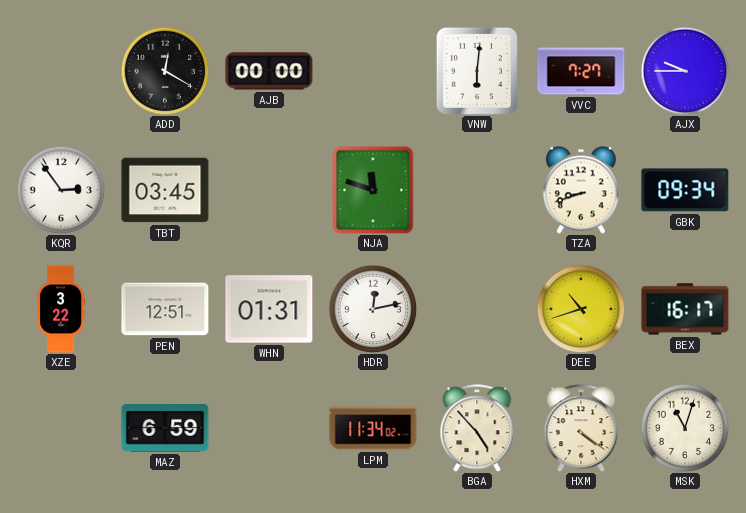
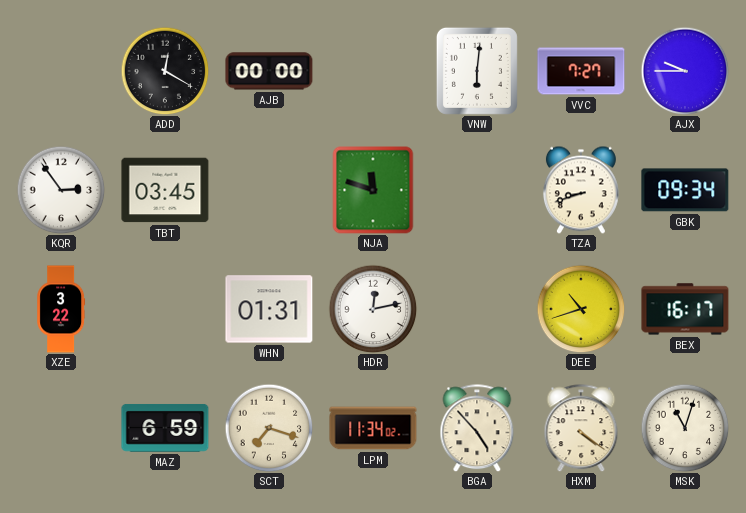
PEN: 12:51 -> none (165, 309)
SCT: none -> 7:18 (269, 428)
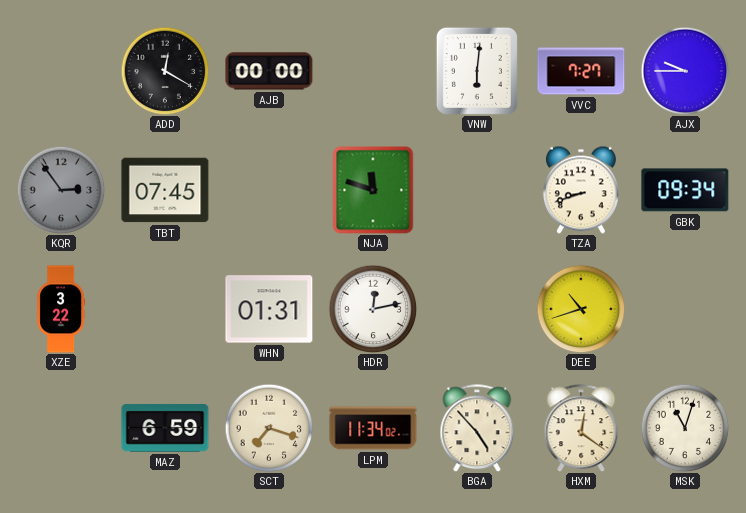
KQR dial: white -> grey (61, 190)
TBT: 03:45 -> 07:45 (165, 190)
BEX: 16:17 -> none (685, 309)
HXM: 4:21 -> 12:21 (581, 428)
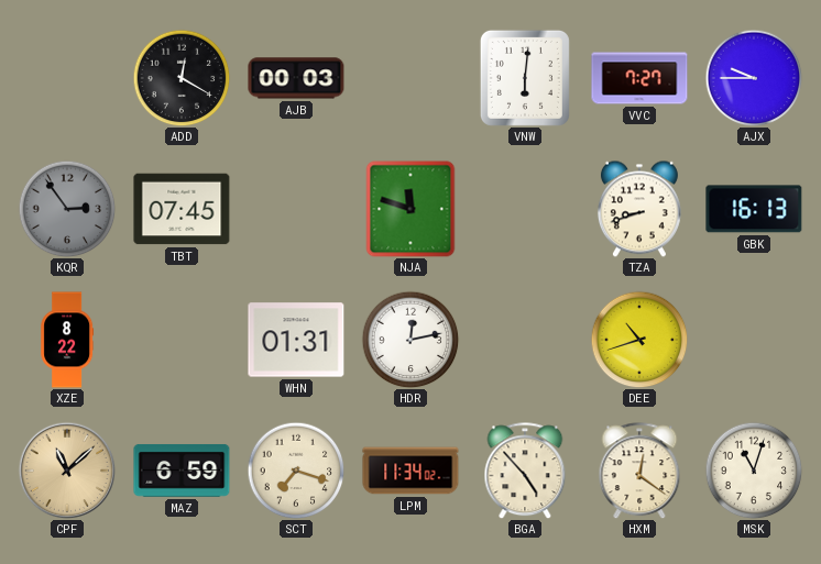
AJB: 00:00 -> 00:03 (296, 78)
GBK: 09:34 -> 16:13 (754, 209)
XZE: 3:22 -> 8:22 (67, 340)
CPF: none -> 11:08 (67, 471)
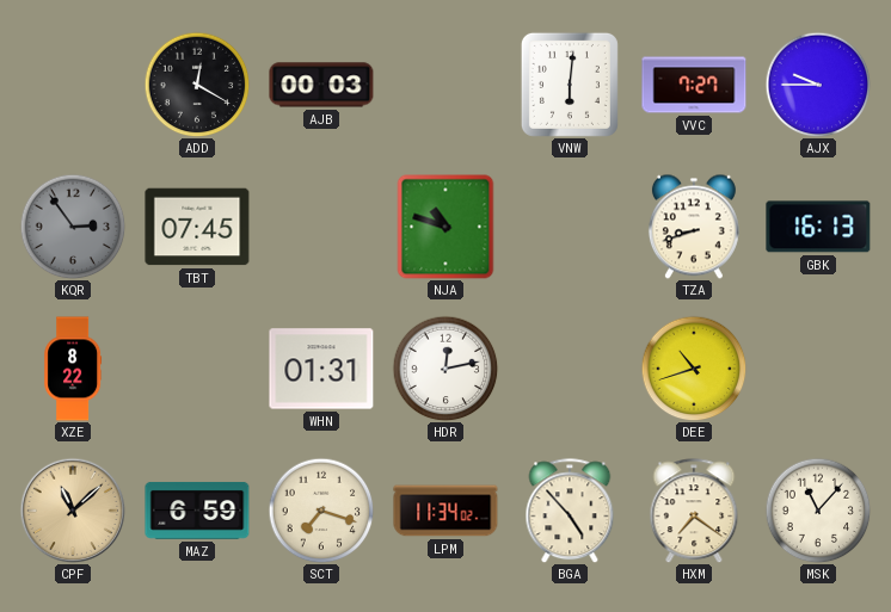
NJA: 11:48 -> 10:48 (445, 227)
HXM: 12:21 -> 7:21 (694, 511)
MSK: 11:03 -> 11:07 (818, 511)
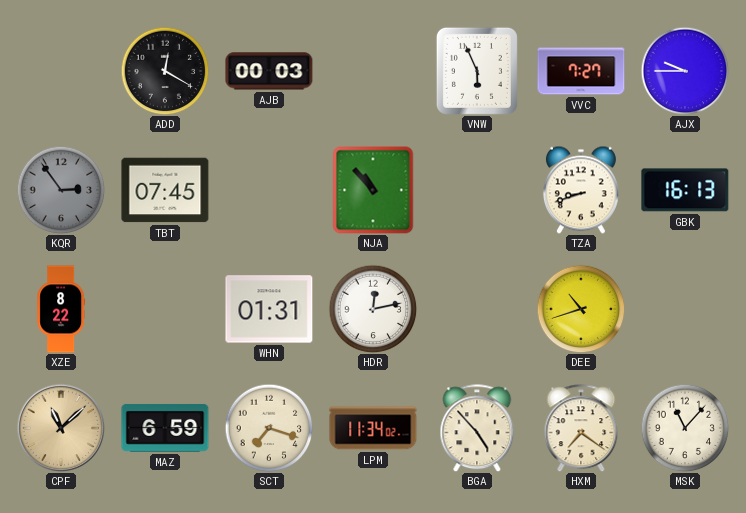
VNW: 6:01 -> 5:56 (477, 71)
NJA: 10:48 -> 10:53 (373, 190)
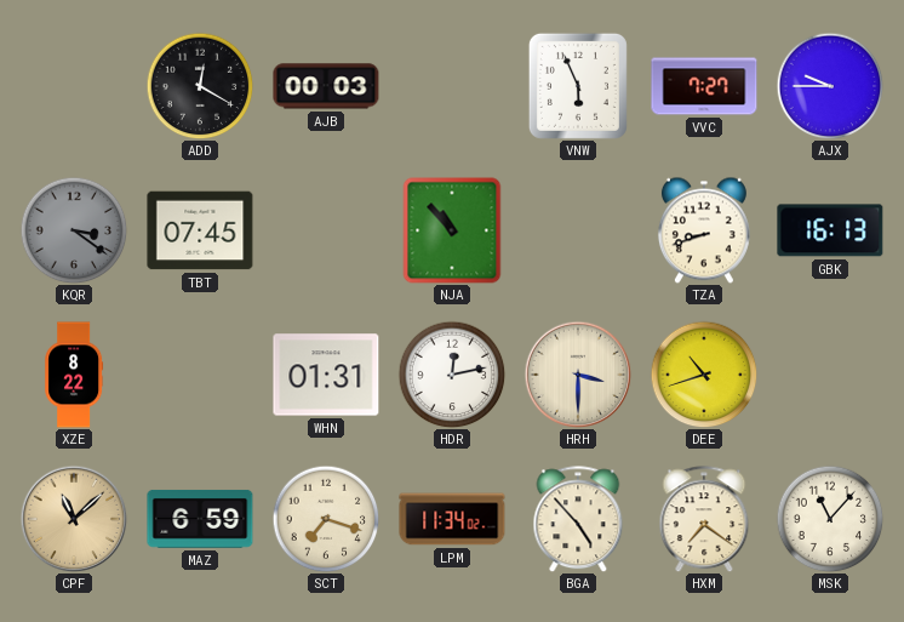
KQR: 2:54 -> 3:21 (74, 230)
HRH: none -> 3:30 (578, 375)
